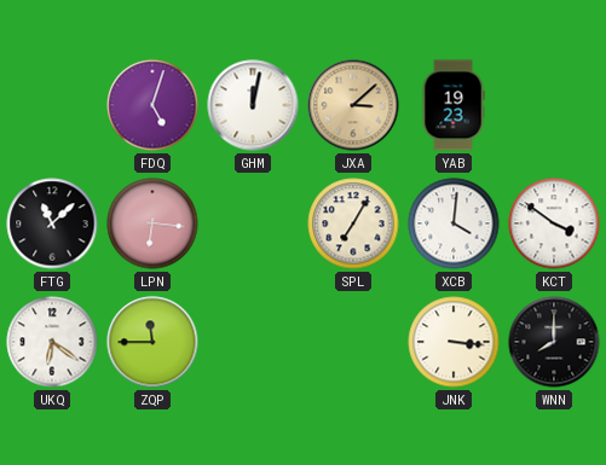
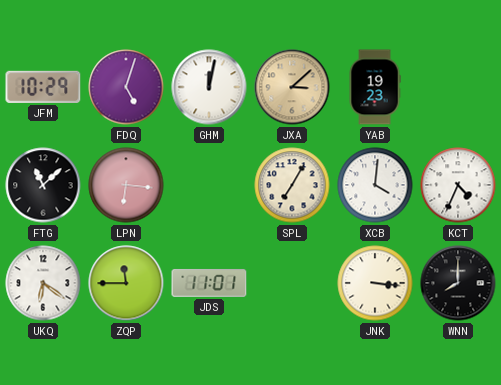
JFM: none -> 10:29 (43, 87)
KCT: 3:51 -> 4:34 (458, 185)
JDS: none -> 11:01 (209, 283)
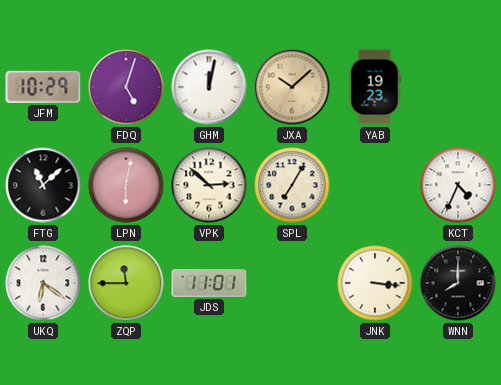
JXA: 3:08 -> 10:08 (292, 87)
LPN: 6:16 -> 6:02 (126, 185)
VPK: none -> 2:52 (209, 185)
XCB: 4:01 -> none (375, 185)
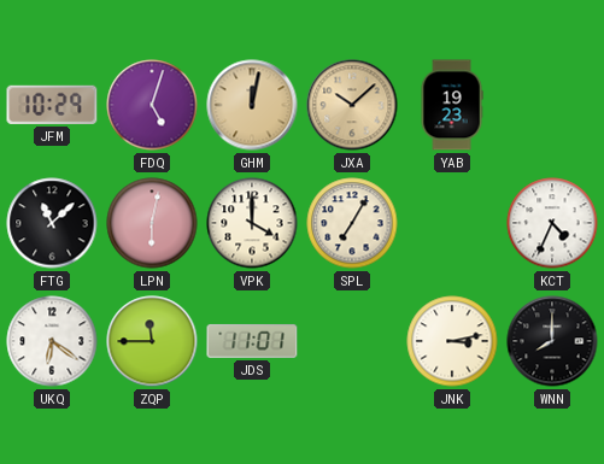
GHM dial: white -> champagne (252, 105)
VPK: 2:52 -> 4:00 (252, 223)
JNK: 3:16 -> 3:13 (452, 341)
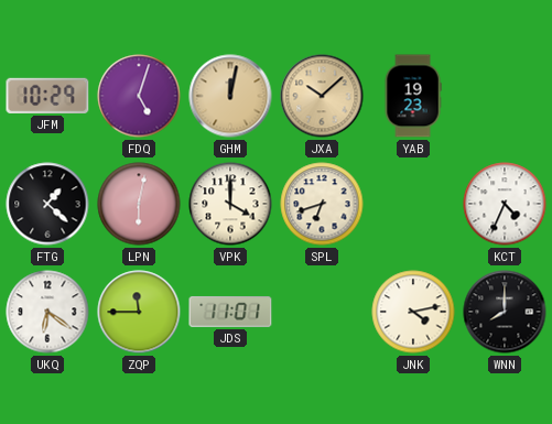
FTG: 11:08 -> 1:22 (47, 204)
SPL: 7:05 -> 6:42 (322, 204)
JNK: 3:13 -> 4:13 (413, 312)
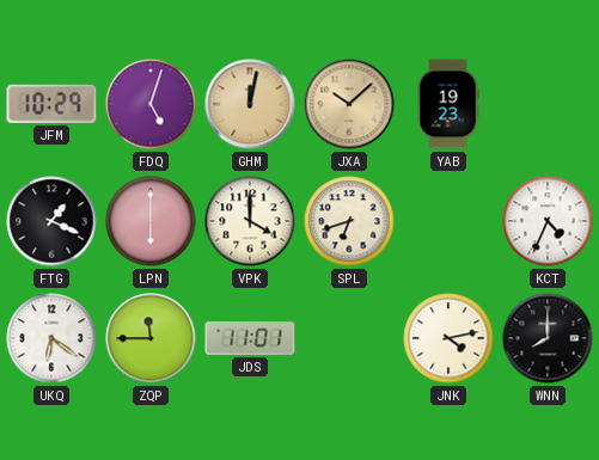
FTG: 1:22 -> 1:19 (51, 221)
LPN: 6:02 -> 6:00 (151, 221)
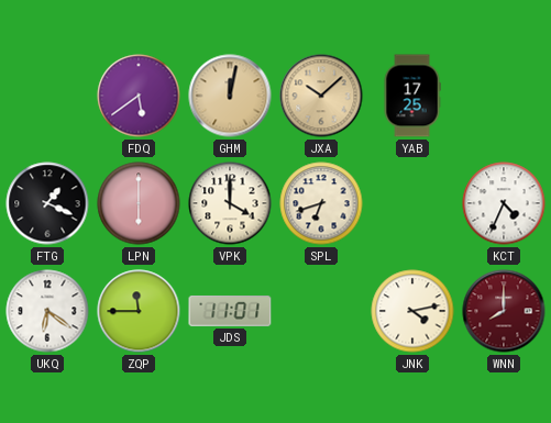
JFM: 10:29 -> none (51, 104)
FDQ: 5:03 -> 5:39 (139, 96)
YAB: 19:23 -> 17:25 (412, 96)
WNN dial: black -> burgundy (504, 311)
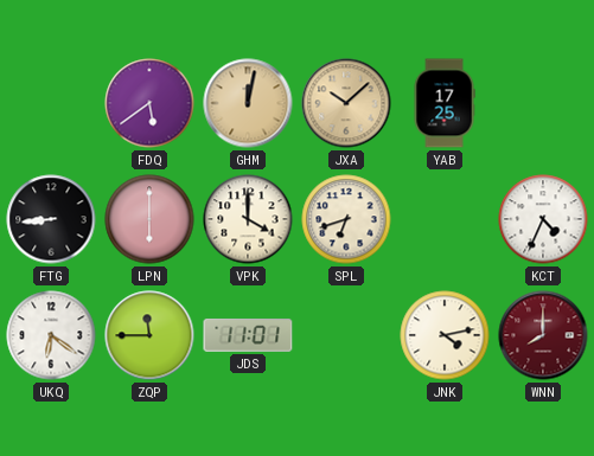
FTG: 1:19 -> 8:44 (51, 219)
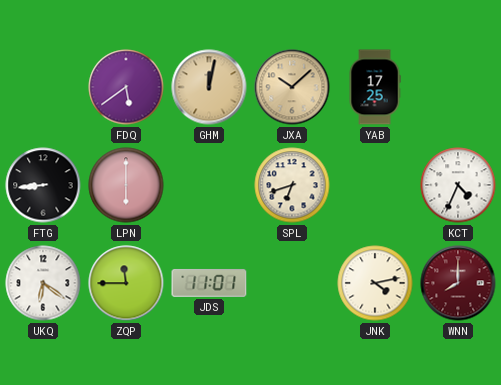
VPK: 4:00 -> none (248, 219)
